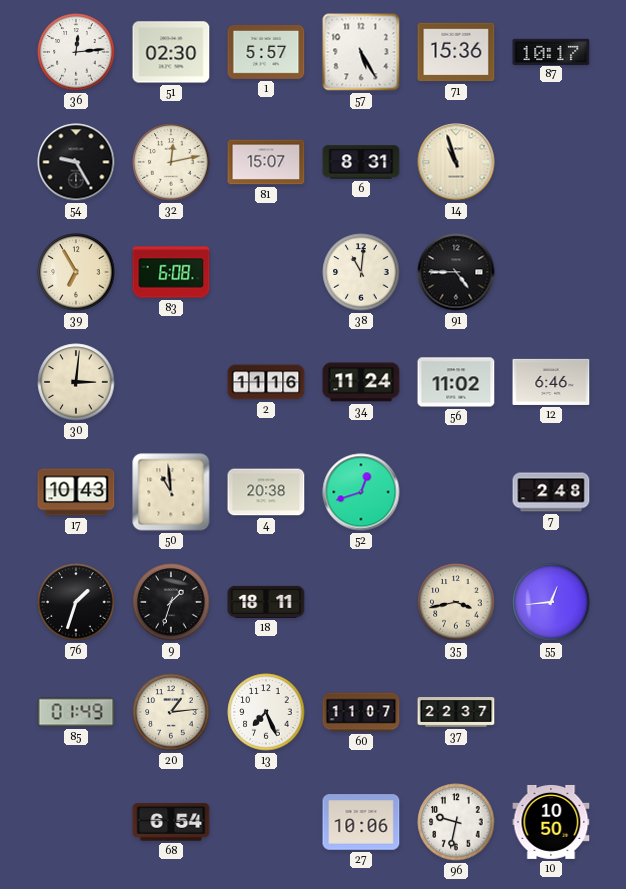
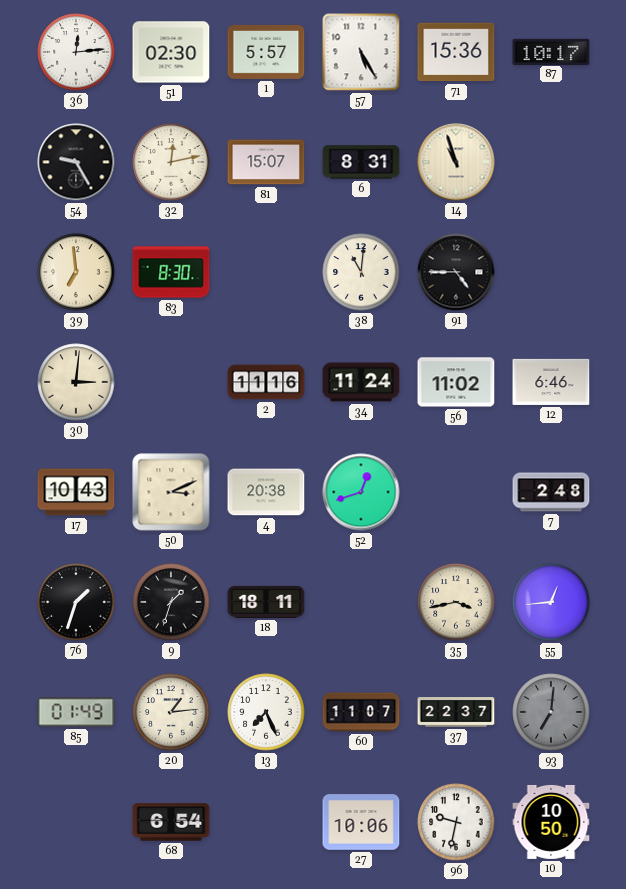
39: 6:55 -> 6:59 (76, 272)
83: 6:08 -> 8:30 (171, 272)
50: 10:59 -> 3:11 (171, 492)
93: none -> 7:01 (551, 712)
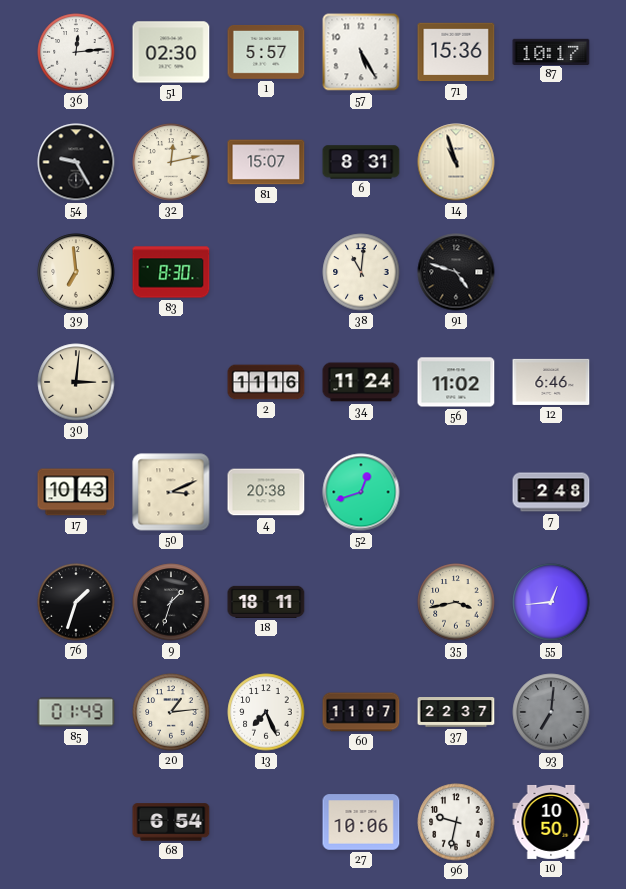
91: 4:45 -> 4:48 (456, 272)
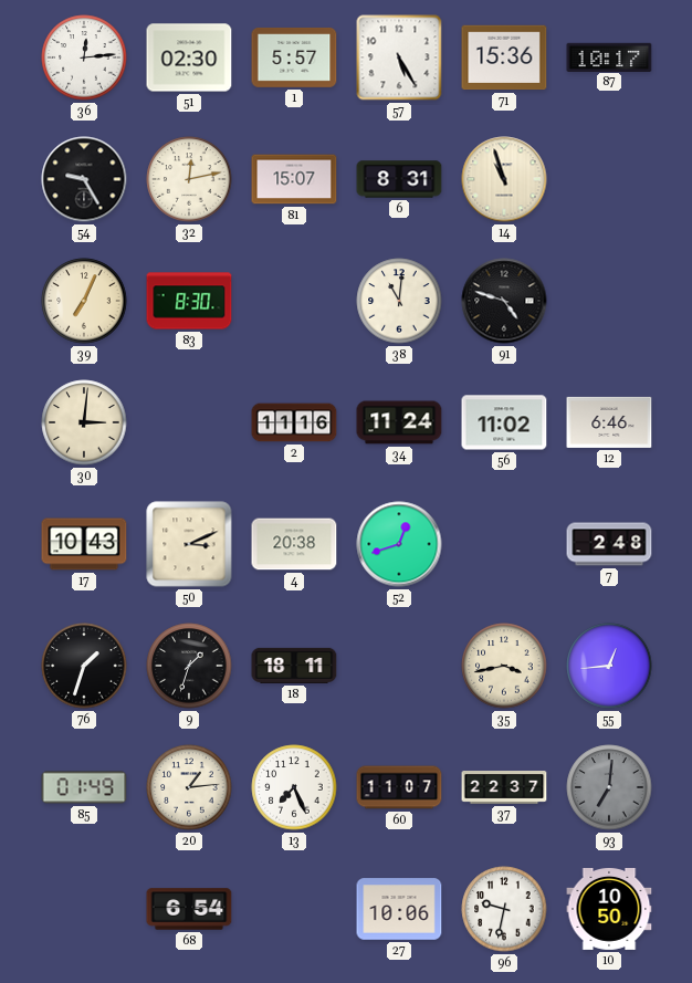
39: 6:59 -> 7:04 (84, 301)
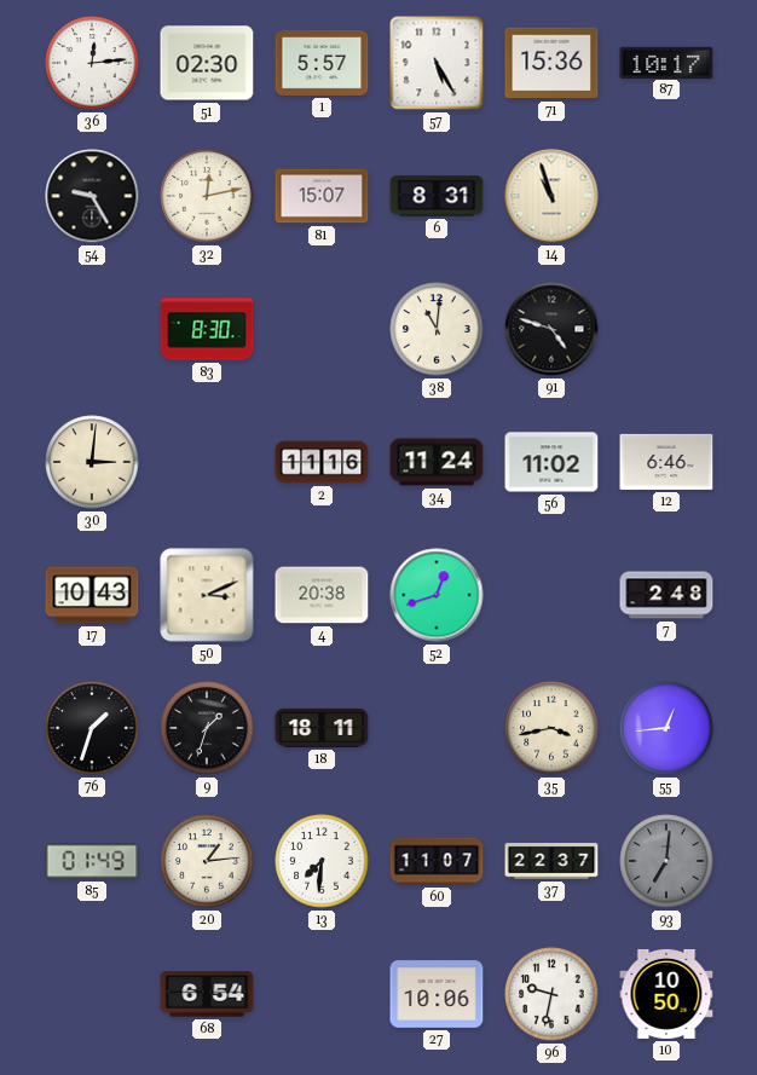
39: 7:04 -> none (84, 301)
13: 7:26 -> 7:31 (322, 861)
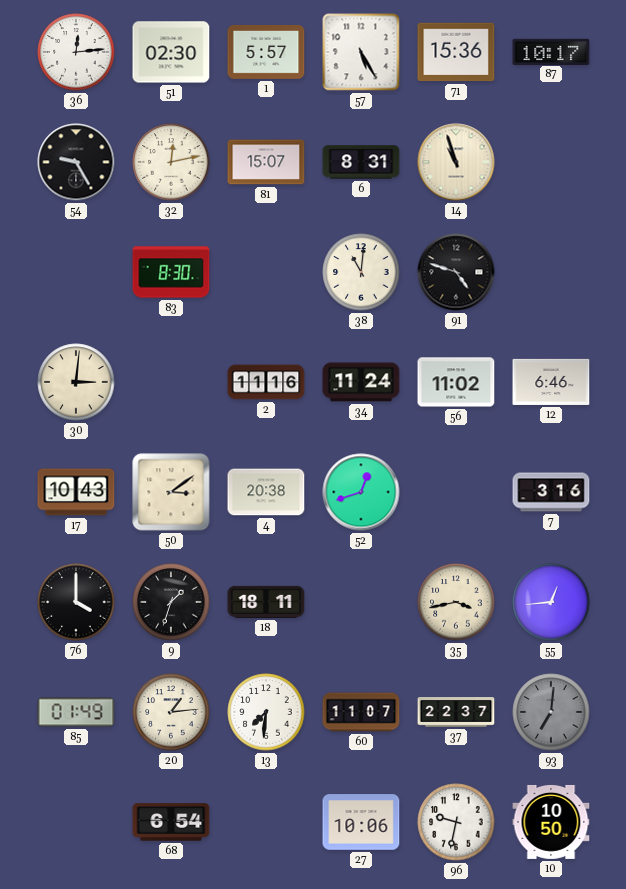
50: 3:11 -> 3:09 (171, 492)
7: 2:48 -> 3:16 (551, 492)
76: 1:33 -> 4:00 (76, 602)
